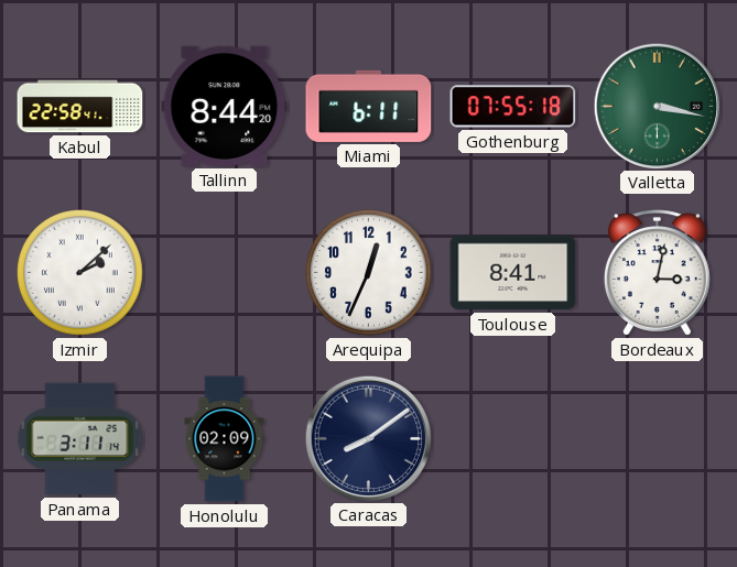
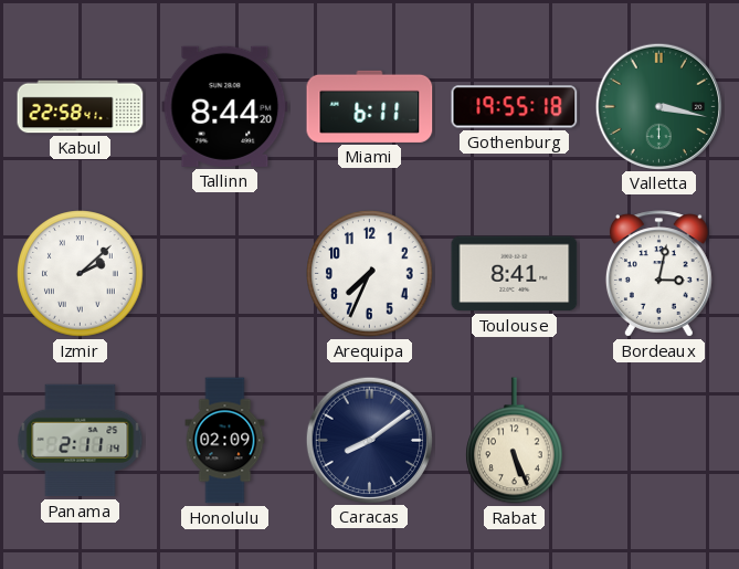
Gothenburg: 07:55 -> 19:55 (515, 107)
Arequipa: 12:34 -> 7:34 (370, 274)
Panama: 3:11 -> 2:11 (81, 441)
Rabat: none -> 5:26 (515, 441)
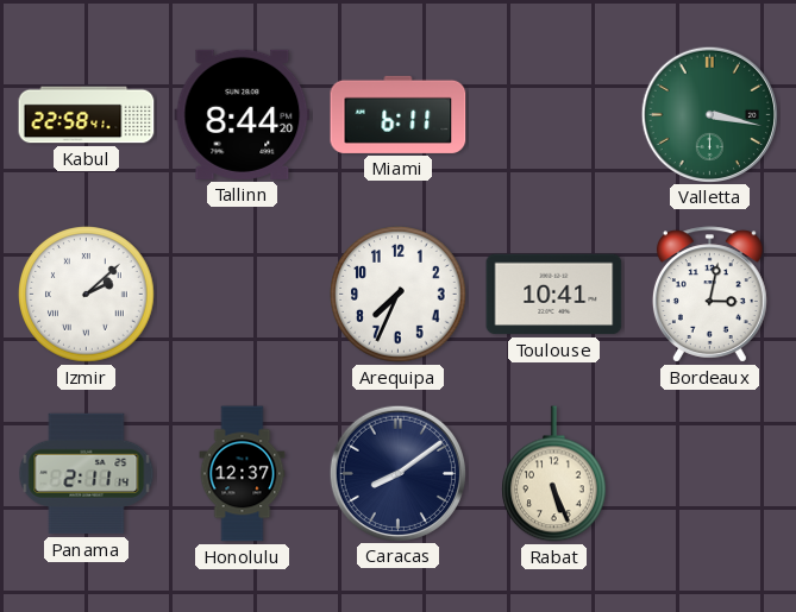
Gothenburg: 19:55 -> none (515, 107)
Toulouse: 8:41 -> 10:41 (554, 295)
Honolulu: 02:09 -> 12:37 (243, 474)
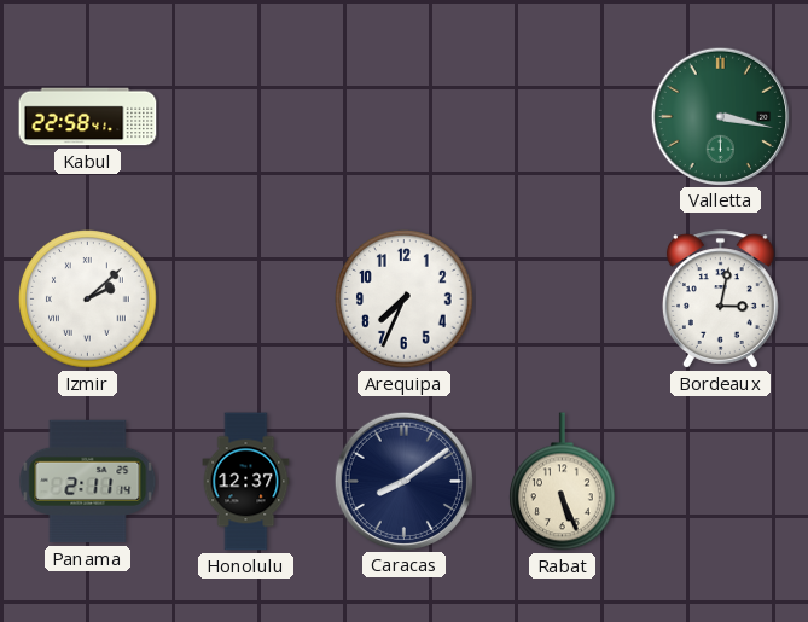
Tallinn: 8:44 -> none (243, 114)
Miami: 6:11 -> none (399, 114)
Toulouse: 10:41 -> none (554, 295)
